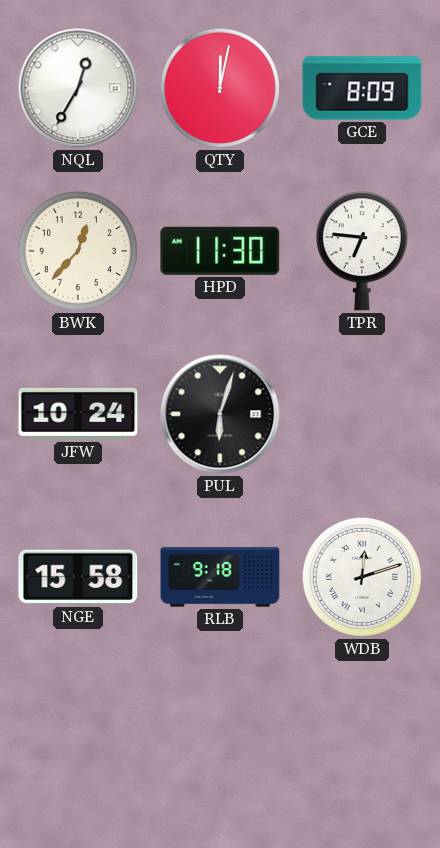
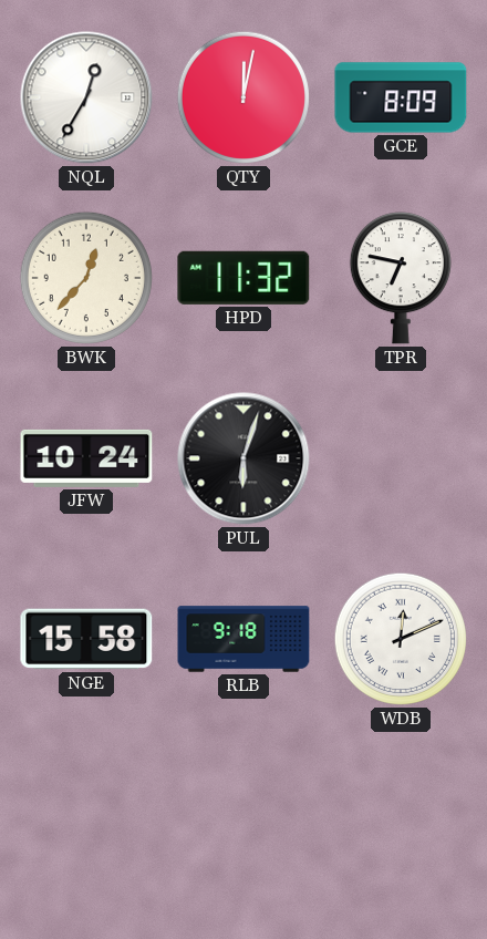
HPD: 11:30 -> 11:32 (244, 278)
TPR: 6:46 -> 6:47 (401, 278)
WDB: 12:12 -> 12:11 (401, 639)
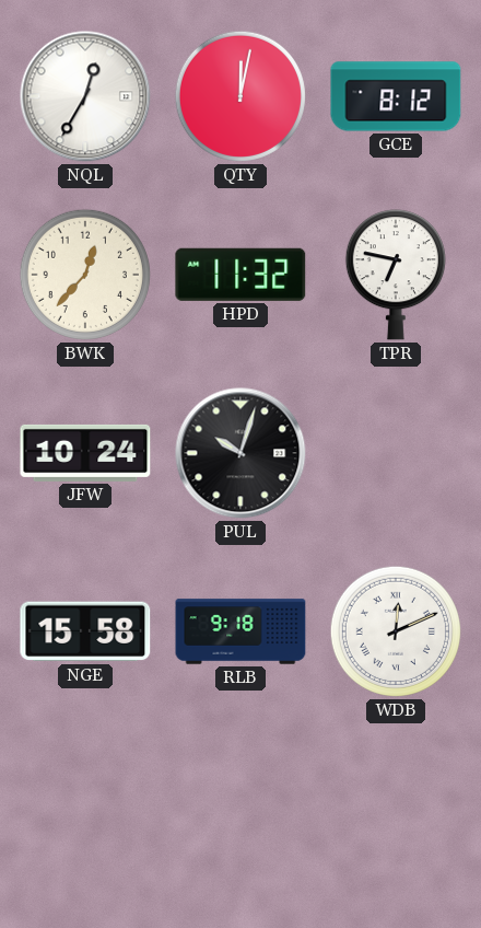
GCE: 8:09 -> 8:12 (396, 96)
PUL: 6:03 -> 10:03 (241, 453)
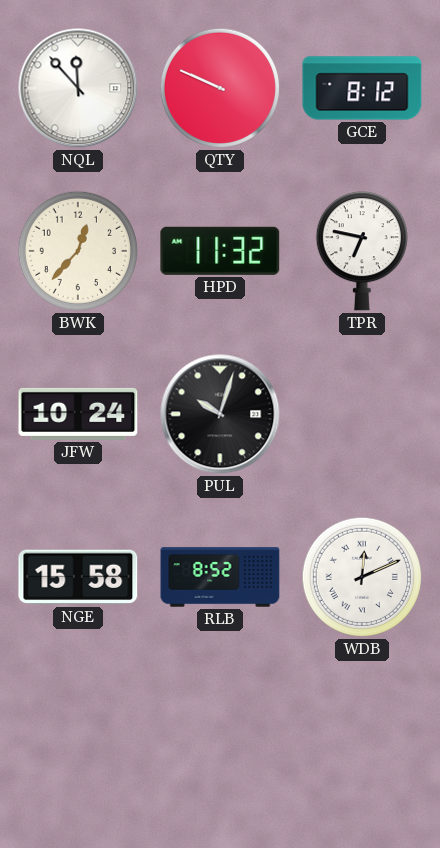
NQL: 12:35 -> 11:53 (78, 88)
QTY: 12:02 -> 9:49 (220, 88)
RLB: 9:18 -> 8:52 (220, 577)
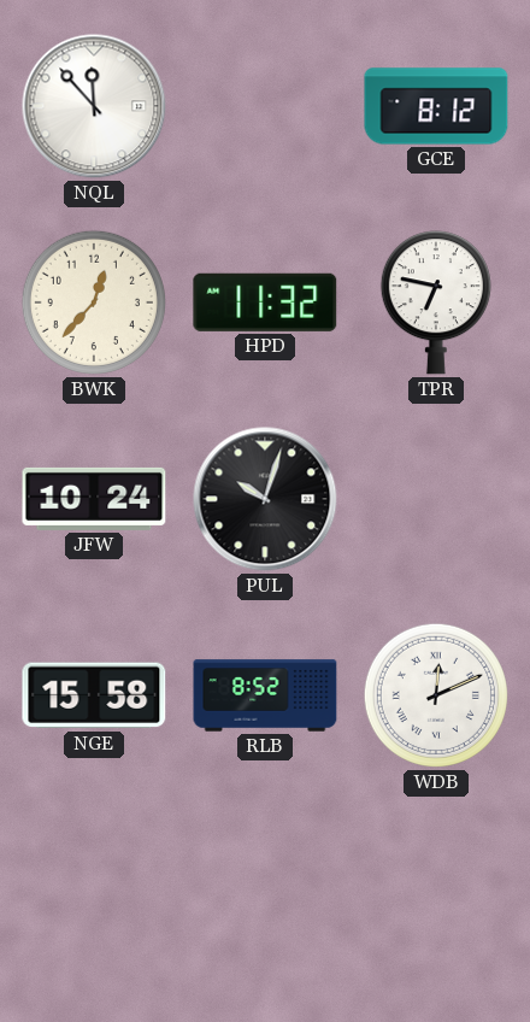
QTY: 9:49 -> none (220, 88)
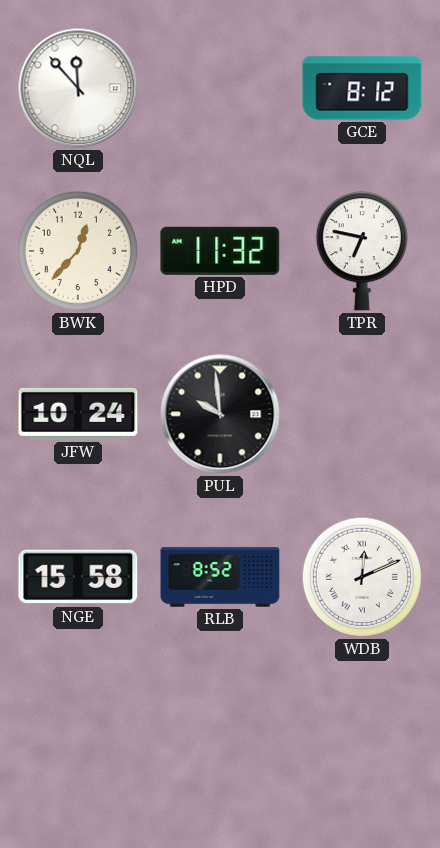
PUL: 10:03 -> 9:59 (220, 414)
